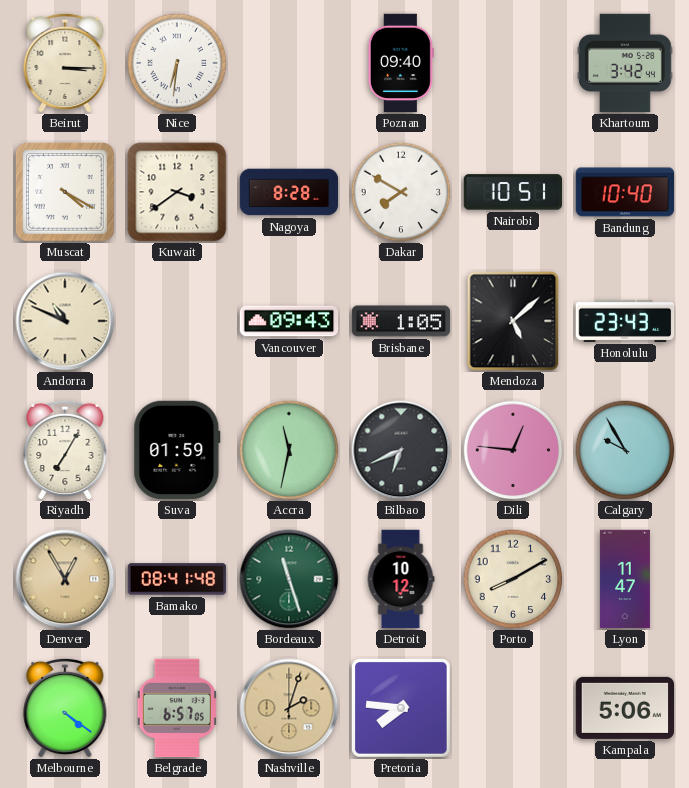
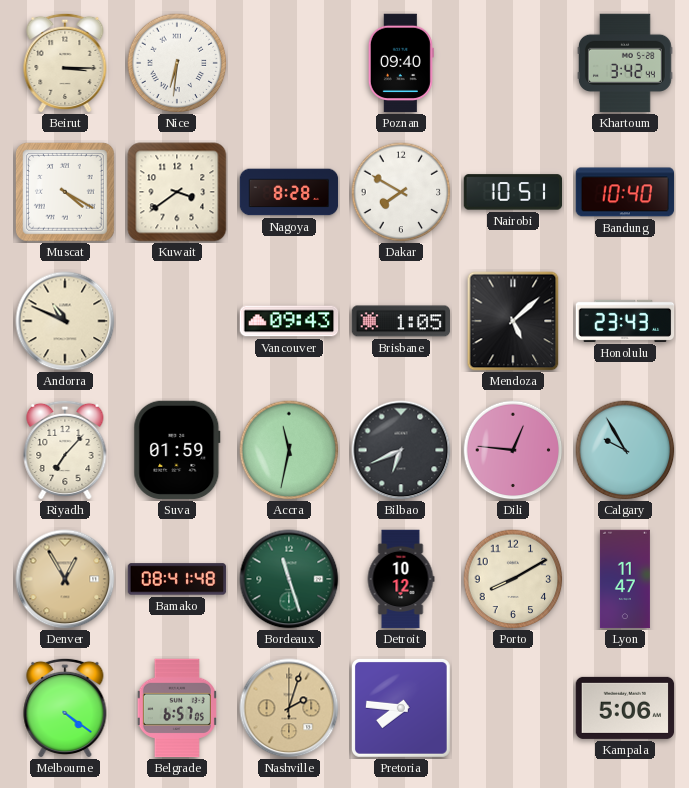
Riyadh: 7:05 -> 7:07 (65, 449)
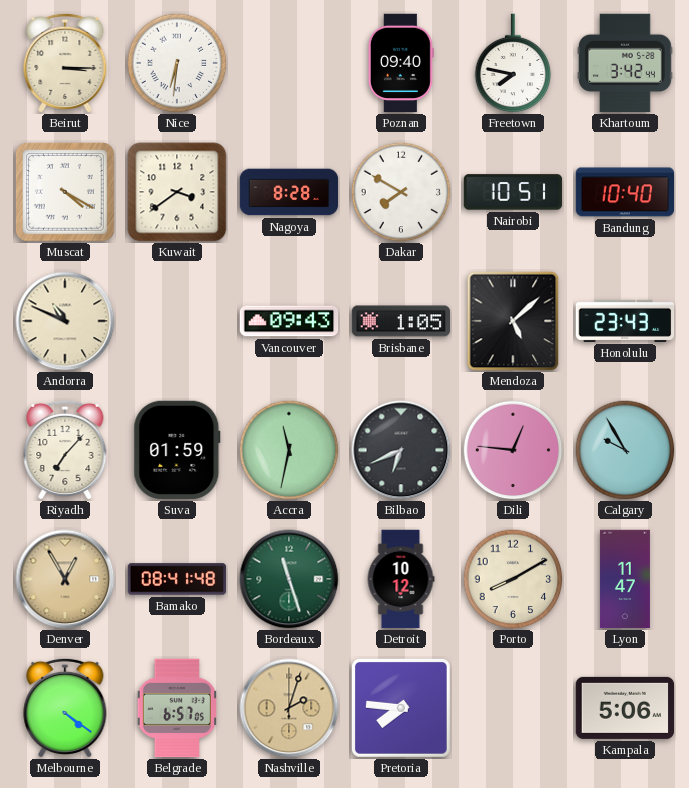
Freetown: none -> 7:47 (513, 63)
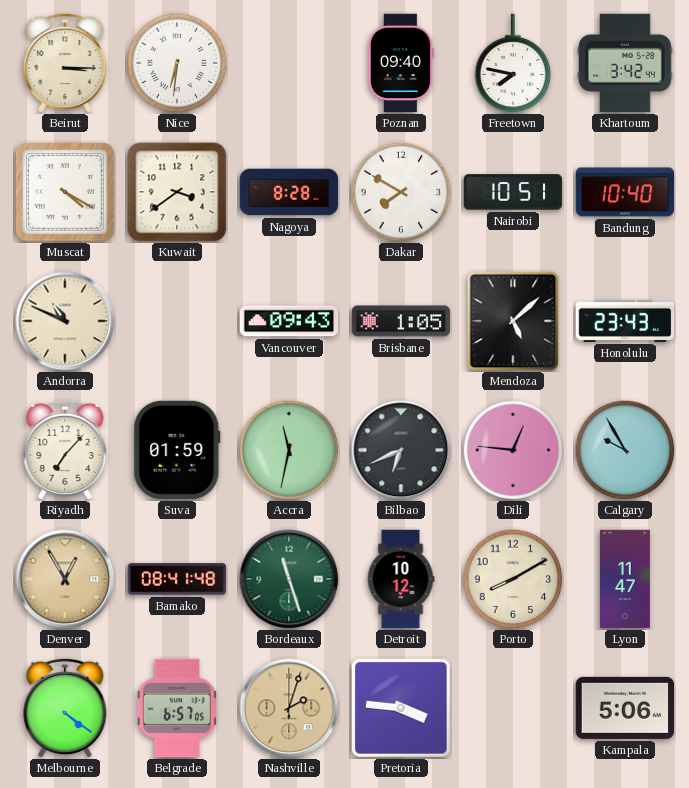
Pretoria: 7:46 -> 3:46 (401, 708)
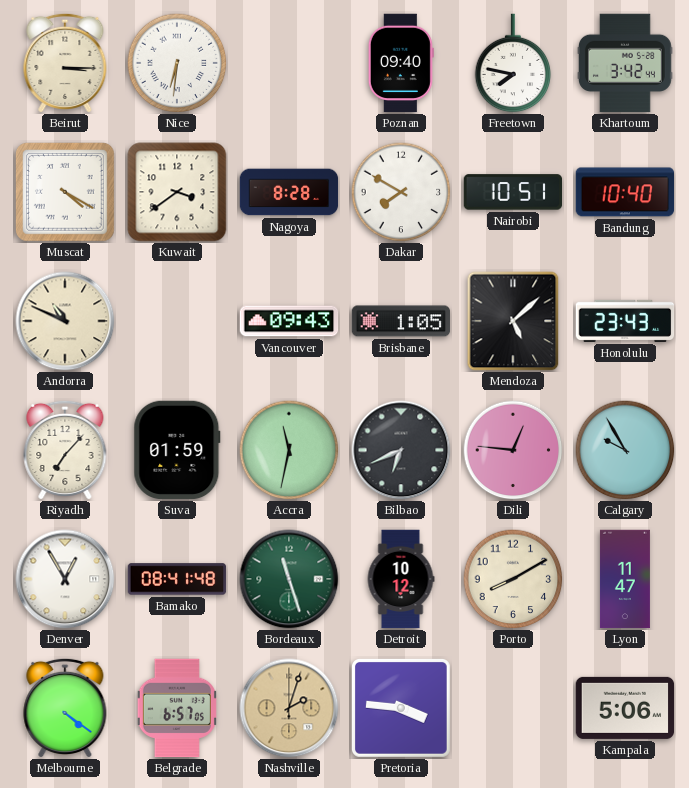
Denver dial: champagne -> white (65, 579)
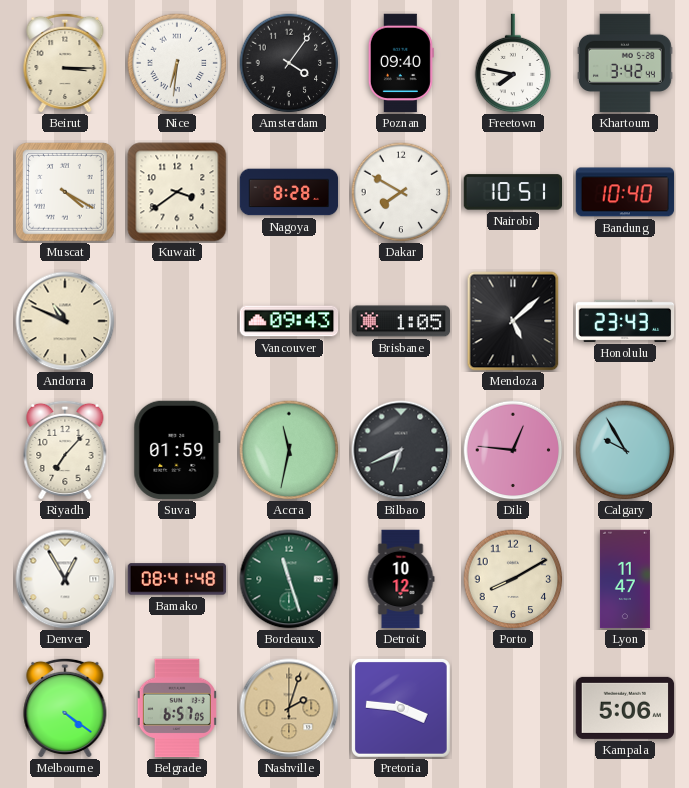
Amsterdam: none -> 4:06 (289, 63)
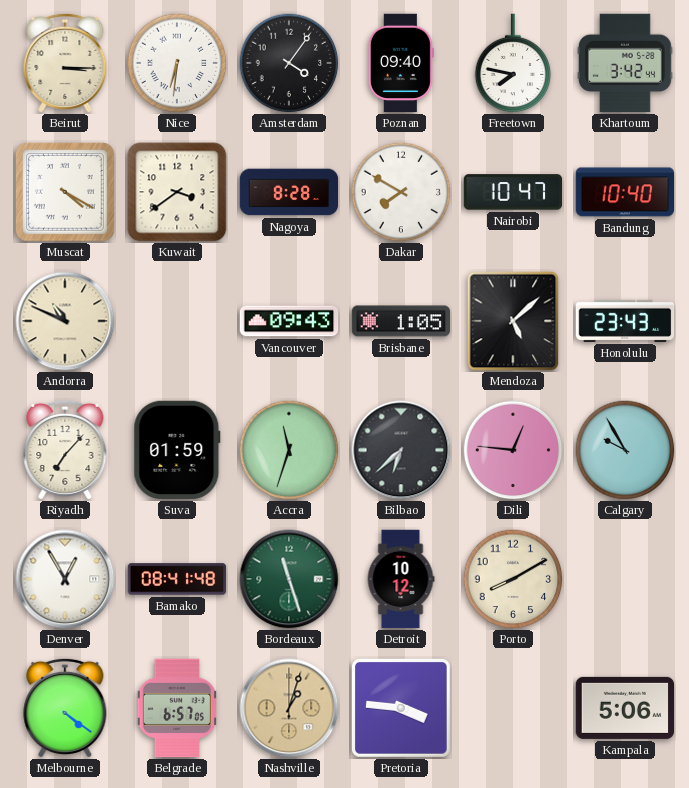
Nairobi: 10:51 -> 10:47 (513, 192)
Accra: 11:32 -> 11:33 (289, 450)
Bilbao: 6:41 -> 6:38 (401, 450)
Lyon: 11:47 -> none (625, 579)
Nashville: 2:03 -> 1:03 (289, 708)
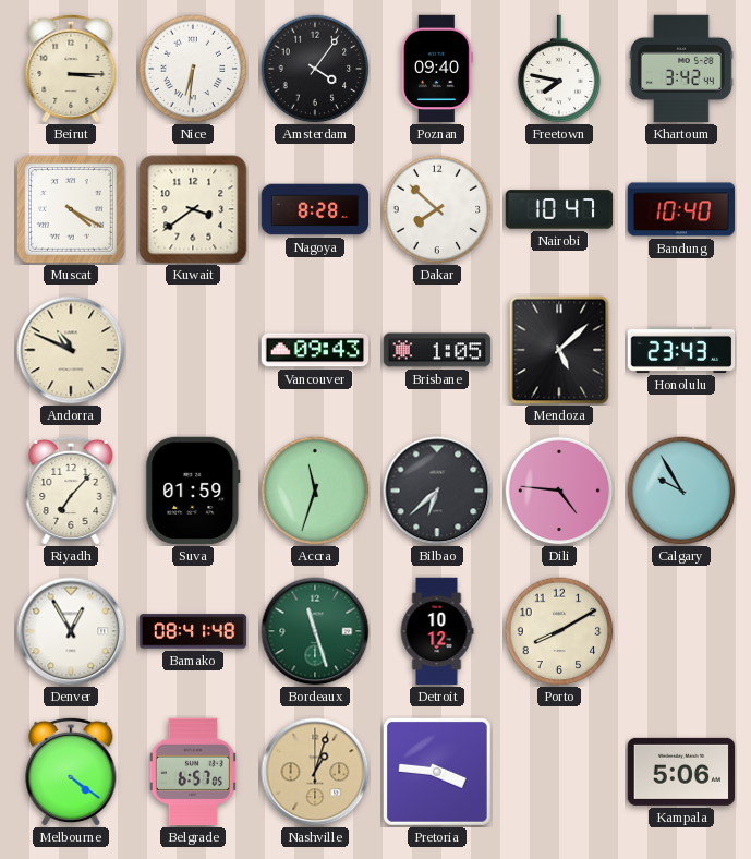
Dakar: 7:50 -> 7:52 (437, 209)
Dili: 12:46 -> 4:46 (559, 491)
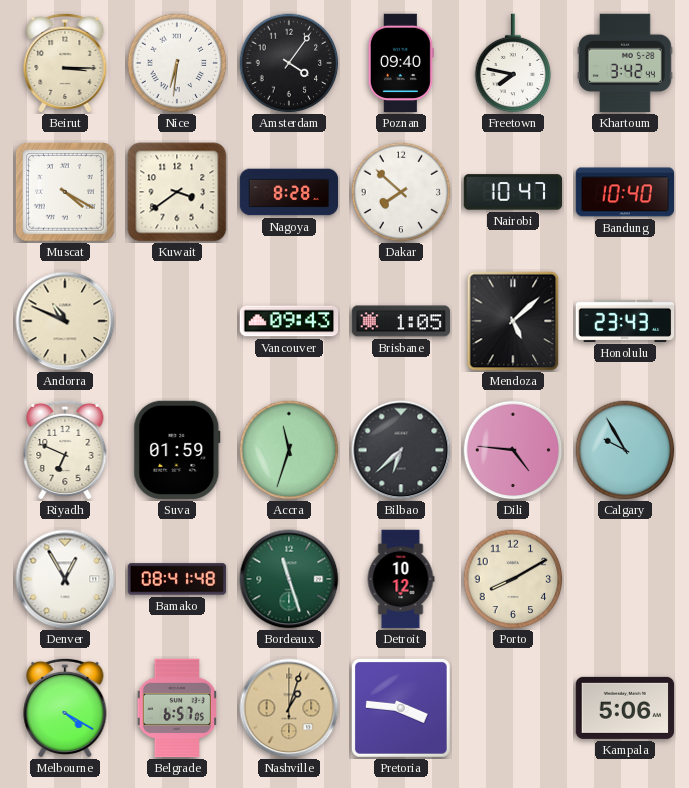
Riyadh: 7:07 -> 6:49 (65, 449)
Melbourne: 4:21 -> 4:20 (65, 707)
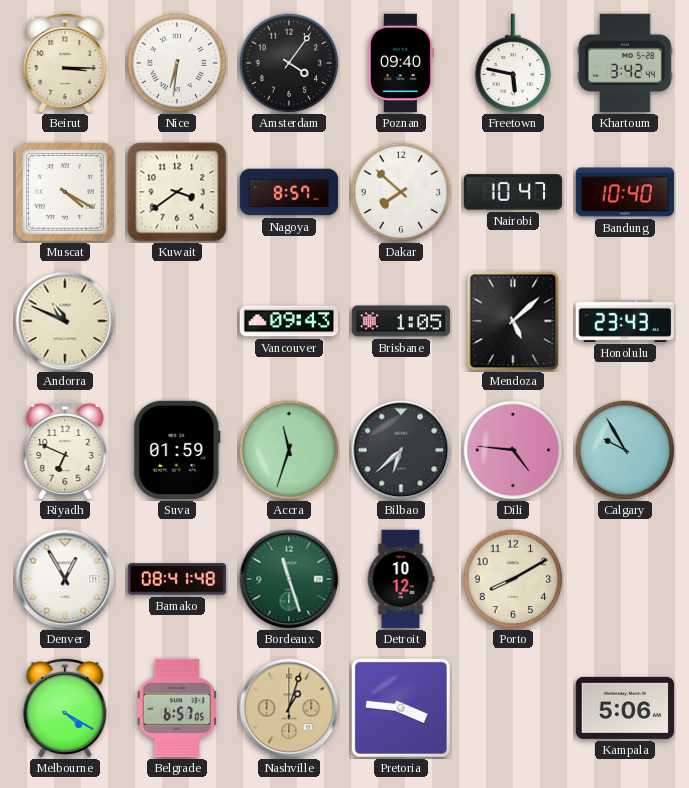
Freetown: 7:47 -> 5:47 (513, 63)
Nagoya: 8:28 -> 8:57 (289, 192)
